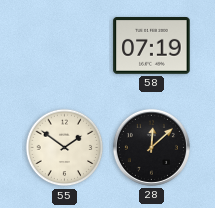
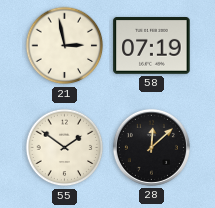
21: none -> 2:58 (65, 46)
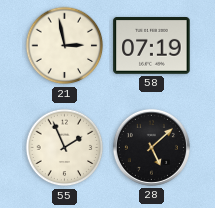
55: 1:51 -> 1:56 (65, 148)
28: 12:08 -> 5:08 (151, 147)
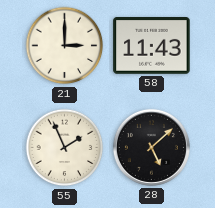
21: 2:58 -> 3:00 (65, 46)
58: 07:19 -> 11:43 (152, 46)
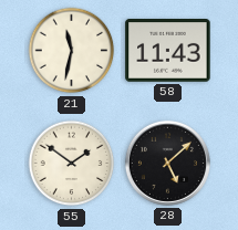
21: 3:00 -> 11:32 (72, 51)
55: 1:56 -> 1:51 (72, 164)
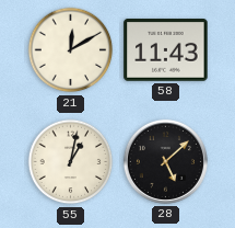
21: 11:32 -> 12:10 (71, 50)
55: 1:51 -> 1:02 (71, 162)
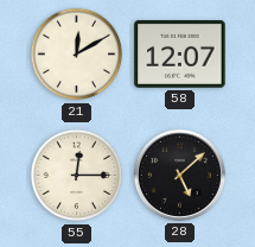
58: 11:43 -> 12:07 (180, 55)
55: 1:02 -> 12:15 (77, 176)
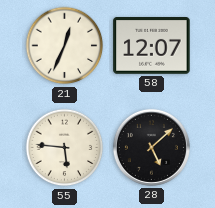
21: 12:10 -> 12:34 (65, 46)
55: 12:15 -> 5:46 (65, 148)
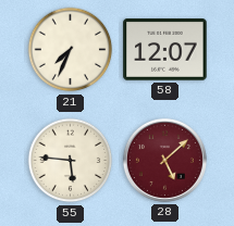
21: 12:34 -> 7:34 (71, 50)
28 dial: black -> burgundy (164, 160)
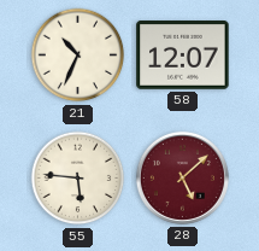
21: 7:34 -> 10:34 (78, 56)
